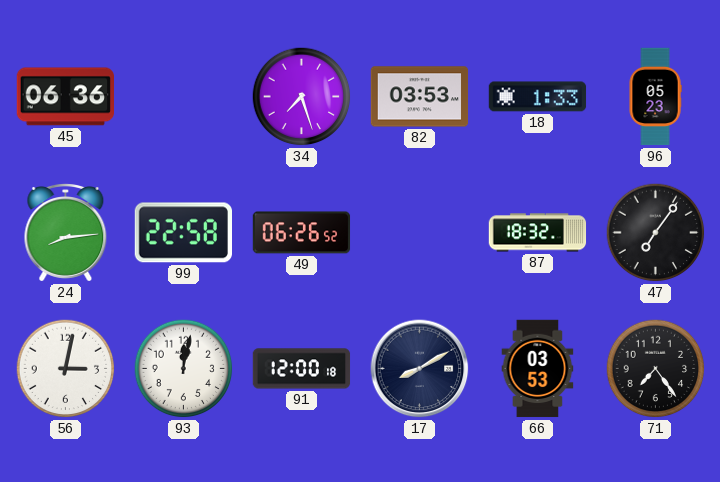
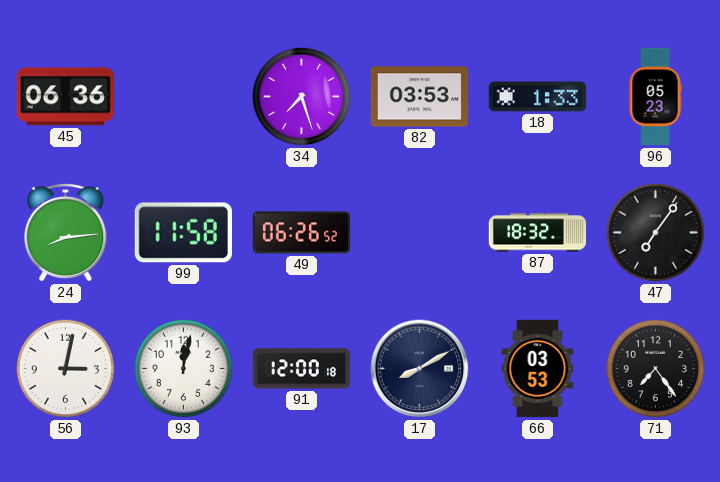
99: 22:58 -> 11:58 (183, 233)
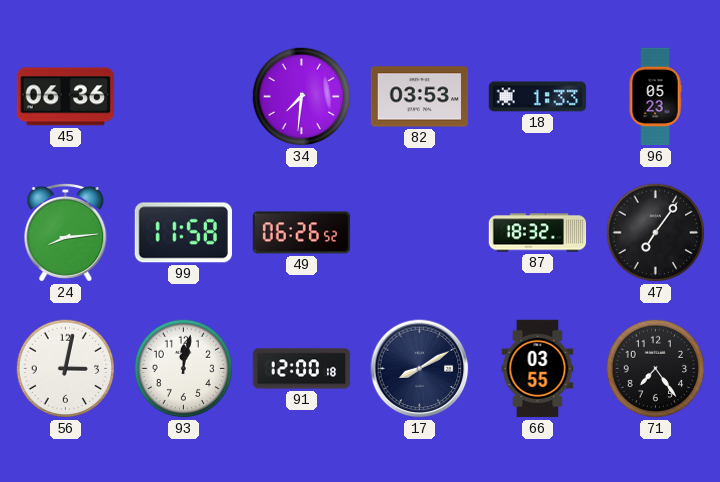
34: 7:27 -> 7:31 (302, 97)
66: 03:53 -> 03:55 (538, 369)
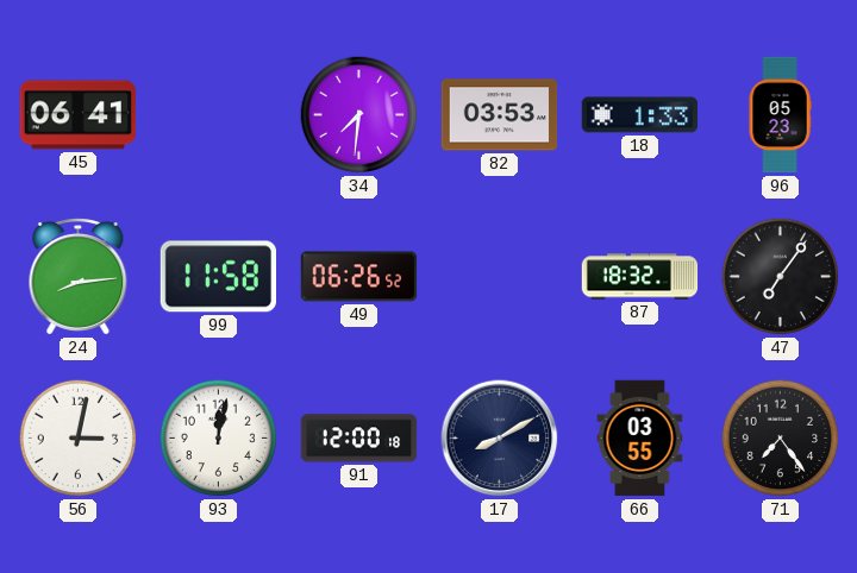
45: 06:36 -> 06:41 (77, 115)
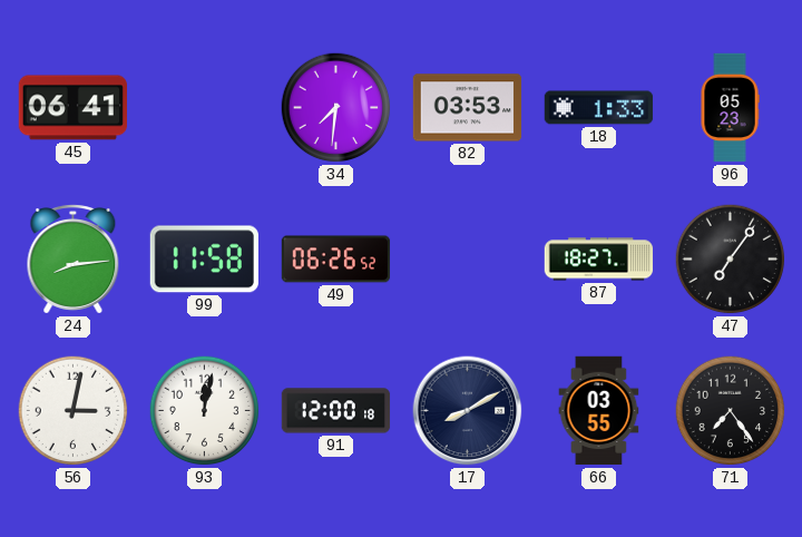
87: 18:32 -> 18:27 (599, 260)
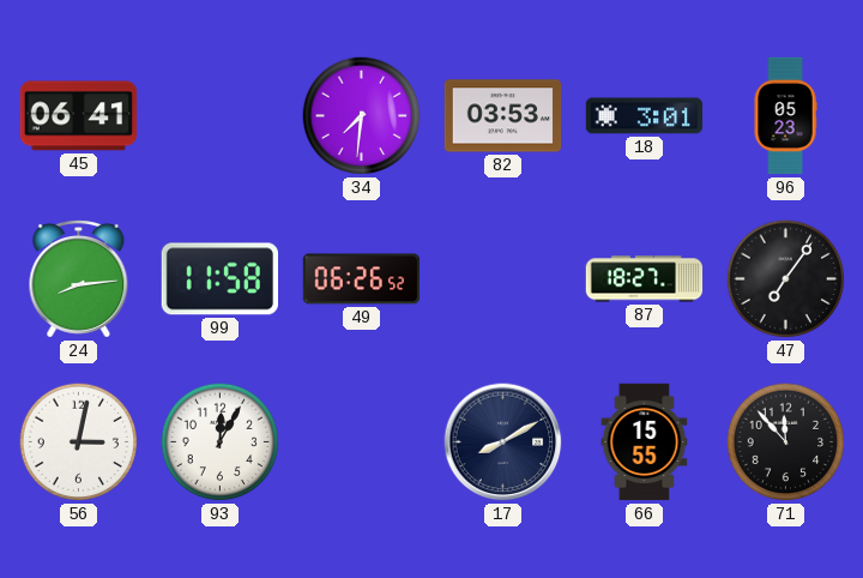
18: 1:33 -> 3:01 (645, 116)
93: 12:02 -> 12:05 (221, 442)
91: 12:00 -> none (336, 411)
66: 03:55 -> 15:55 (645, 442)
71: 7:24 -> 11:53 (786, 442)
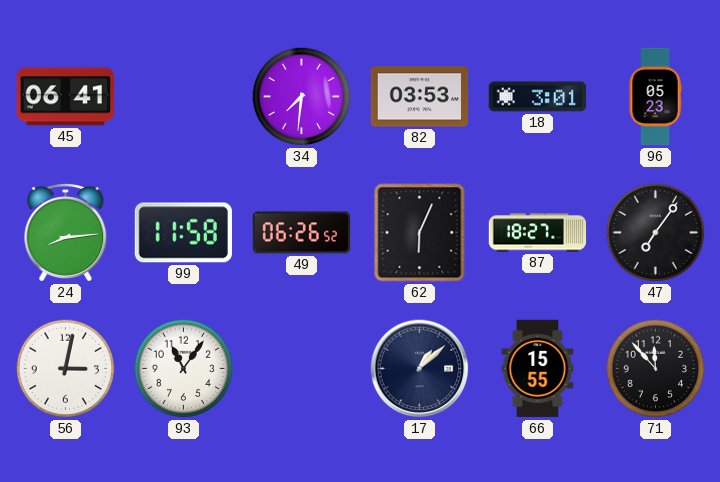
62: none -> 6:04 (420, 233)
93: 12:05 -> 11:06 (184, 369)
17: 8:10 -> 1:08 (420, 369)
